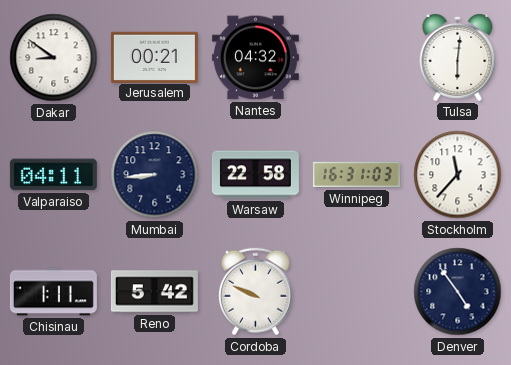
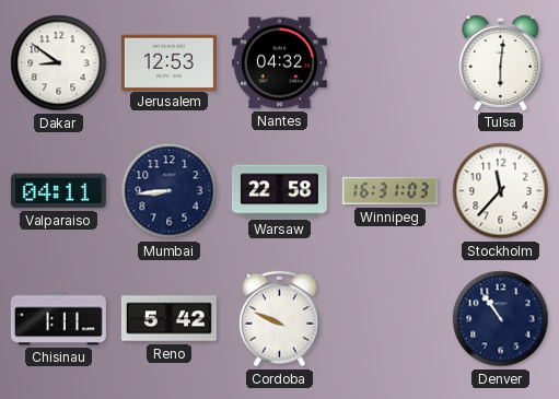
Jerusalem: 00:21 -> 12:53 (168, 62)
Denver: 4:54 -> 10:54 (501, 319)
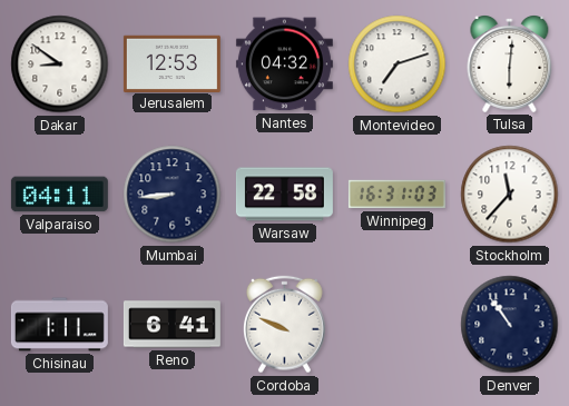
Montevideo: none -> 7:12 (398, 65)
Reno: 5:42 -> 6:41 (171, 325)
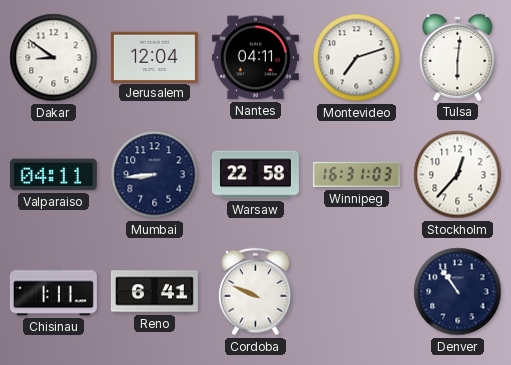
Jerusalem: 12:53 -> 12:04 (154, 57)
Nantes: 04:32 -> 04:11 (255, 58)
Stockholm: 11:37 -> 12:37 (458, 175)
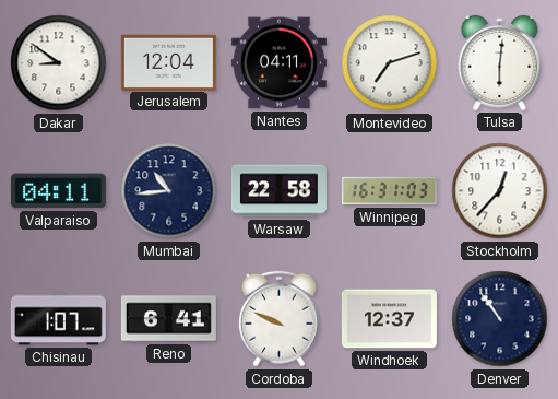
Mumbai: 8:44 -> 10:44 (169, 191)
Chisinau: 1:11 -> 1:07 (58, 319)
Windhoek: none -> 12:37 (389, 319)
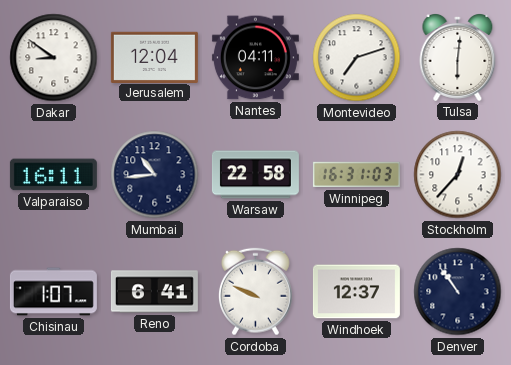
Valparaiso: 04:11 -> 16:11 (53, 175)
